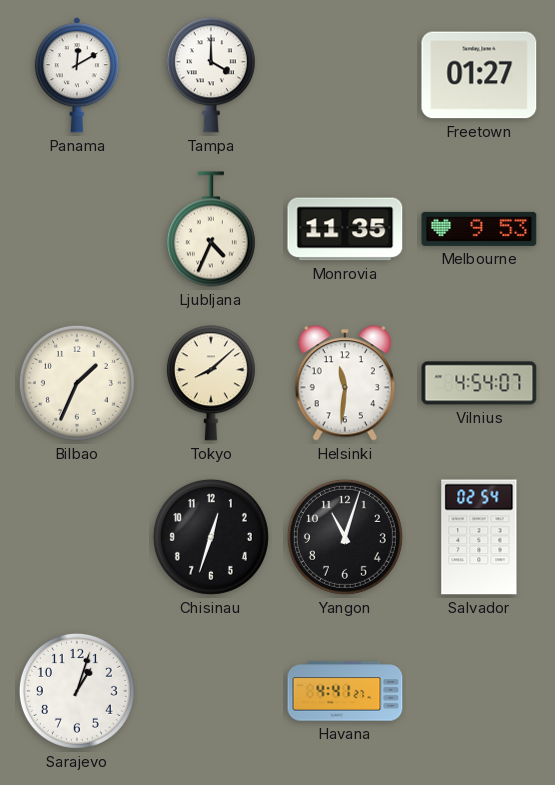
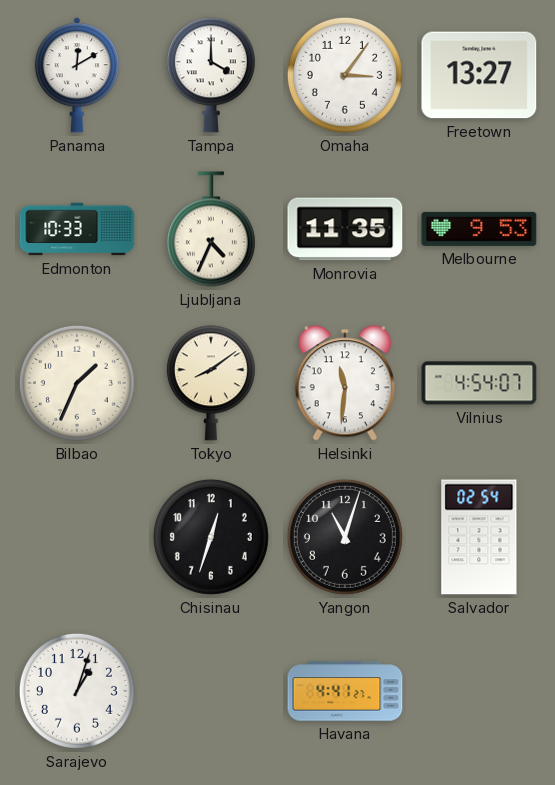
Omaha: none -> 3:06 (345, 75)
Freetown: 01:27 -> 13:27 (479, 75)
Edmonton: none -> 10:33 (77, 229)
Tokyo: 8:08 -> 8:09 (211, 383)
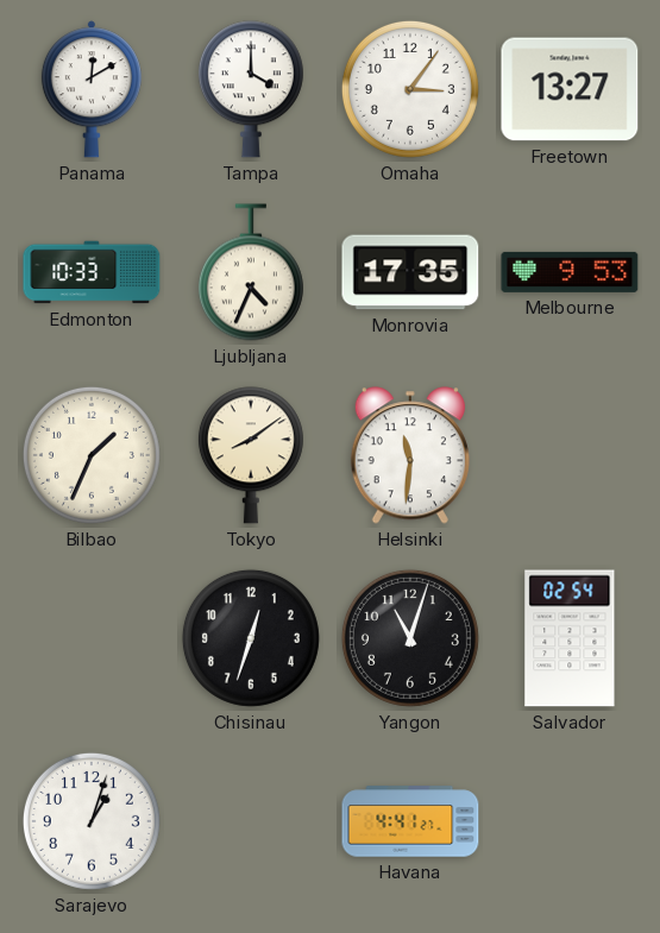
Monrovia: 11:35 -> 17:35 (410, 272)
Vilnius: 4:54 -> none (479, 383)
